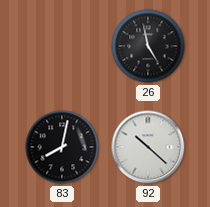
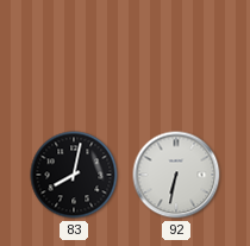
26: 4:58 -> none (148, 46)
92: 10:22 -> 6:32 (176, 175)
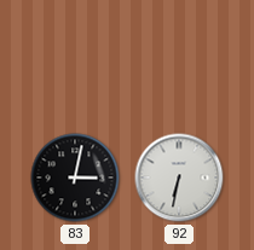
83: 8:02 -> 3:02 (75, 178)
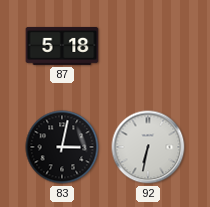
87: none -> 5:18 (62, 46)
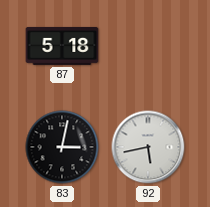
92: 6:32 -> 5:43 (148, 147)
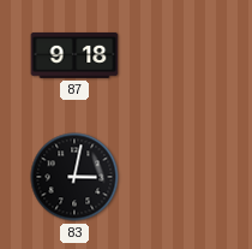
87: 5:18 -> 9:18 (74, 55)
92: 5:43 -> none (148, 147)
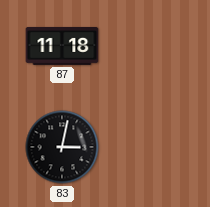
87: 9:18 -> 11:18 (62, 46)
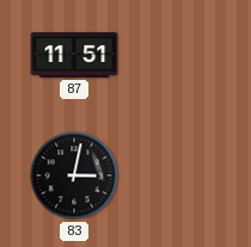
87: 11:18 -> 11:51 (74, 55)
